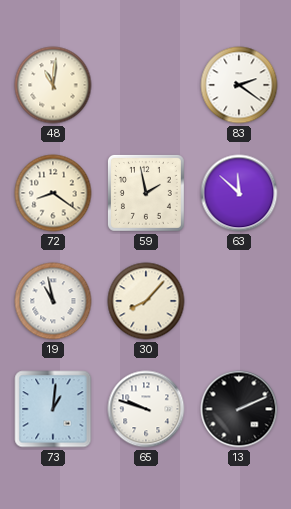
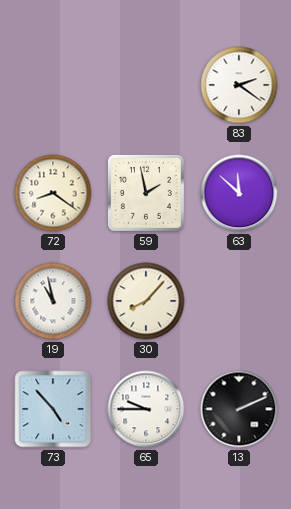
48: 11:01 -> none (53, 85)
73: 1:01 -> 4:53 (53, 409)
65: 9:48 -> 9:45 (146, 409)
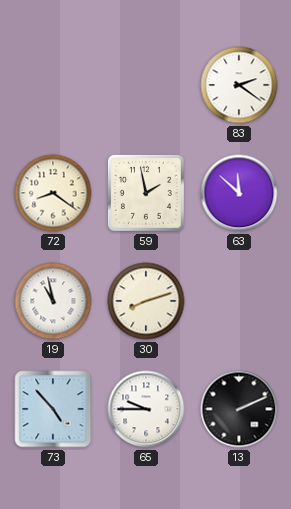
30: 8:07 -> 8:12 (146, 301)
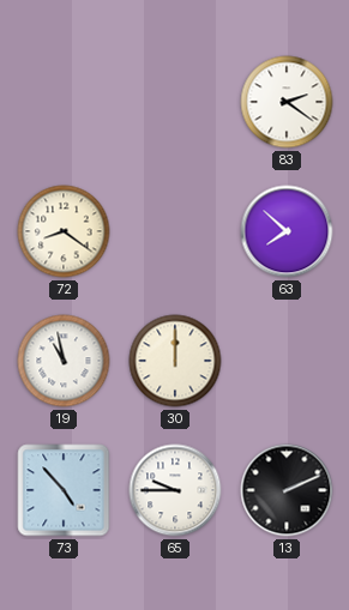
59: 1:58 -> none (146, 193)
63: 11:52 -> 7:52 (287, 231)
30: 8:12 -> 12:00 (175, 361)
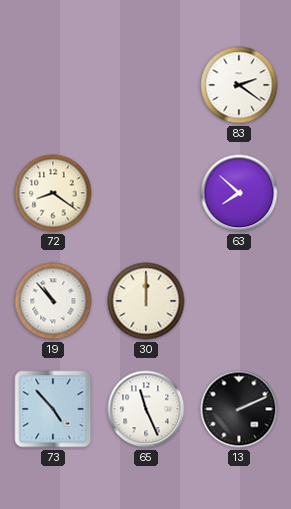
19: 10:58 -> 10:53 (53, 301)
65: 9:45 -> 11:26 (146, 409)
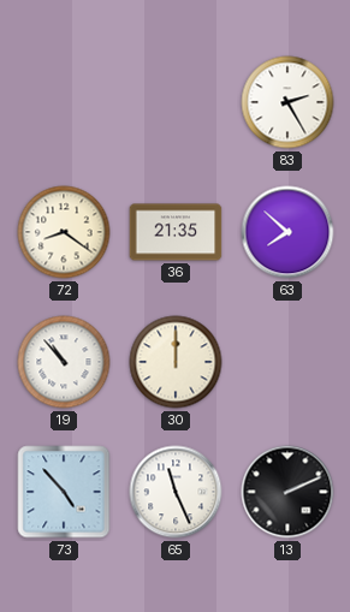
83: 2:21 -> 2:25 (287, 102)
36: none -> 21:35 (176, 232)
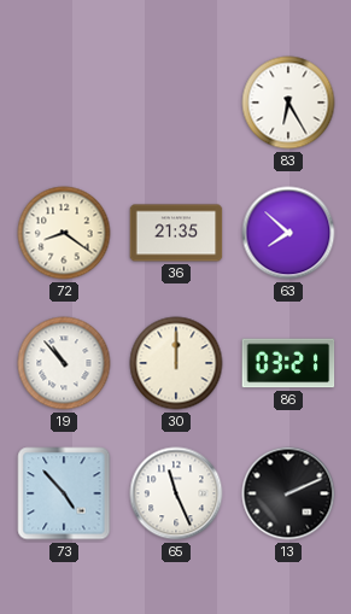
83: 2:25 -> 6:25 (288, 103)
86: none -> 03:21 (288, 363)
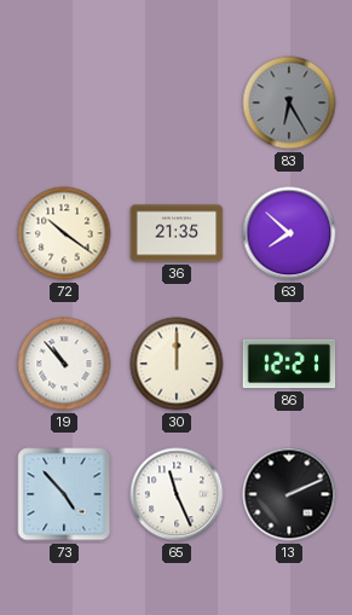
83 dial: white -> grey (289, 103)
72: 8:21 -> 10:21 (64, 233)
86: 03:21 -> 12:21 (289, 364)
